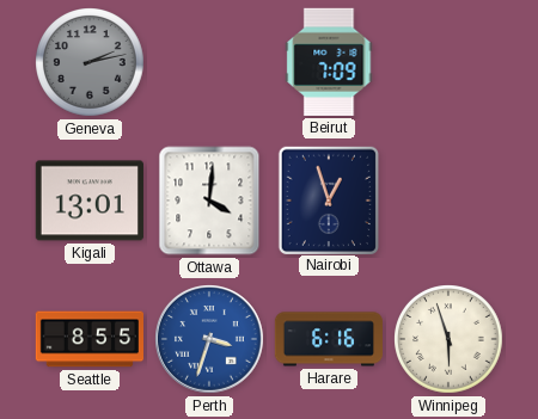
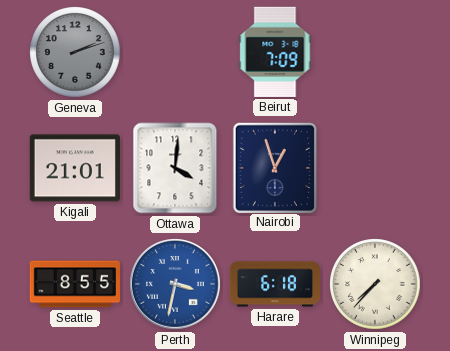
Geneva: 2:13 -> 2:12 (76, 53)
Kigali: 13:01 -> 21:01 (75, 168)
Perth: 3:33 -> 3:32 (176, 285)
Harare: 6:16 -> 6:18 (275, 284)
Winnipeg: 5:57 -> 7:37 (376, 285)
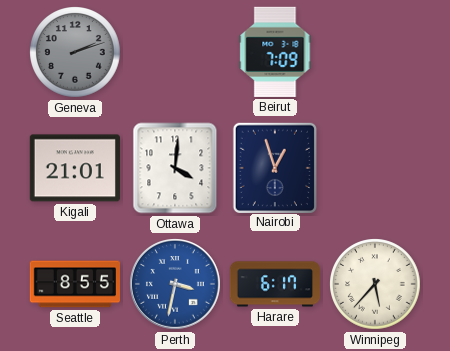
Harare: 6:18 -> 6:17 (275, 284)
Winnipeg: 7:37 -> 5:37 (376, 285)
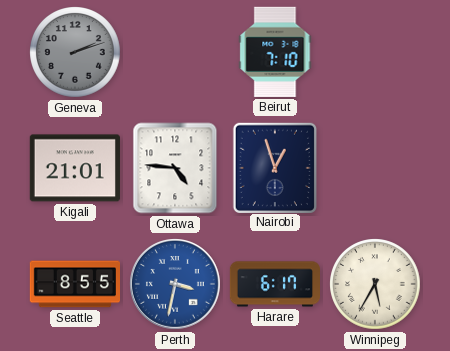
Beirut: 7:09 -> 7:10 (275, 52)
Ottawa: 4:01 -> 4:46 (175, 168)
Winnipeg: 5:37 -> 5:35 (376, 285)
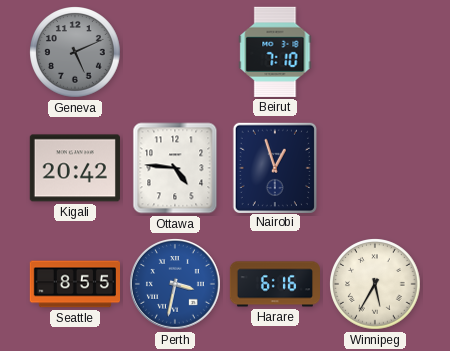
Geneva: 2:12 -> 5:11 (76, 53)
Kigali: 21:01 -> 20:42 (75, 168)
Harare: 6:17 -> 6:16 (275, 284)
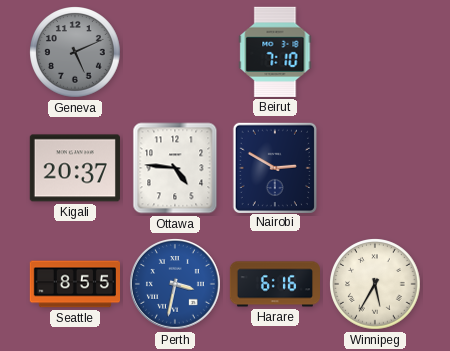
Kigali: 20:42 -> 20:37 (75, 168)
Nairobi: 12:57 -> 2:50 (274, 167)
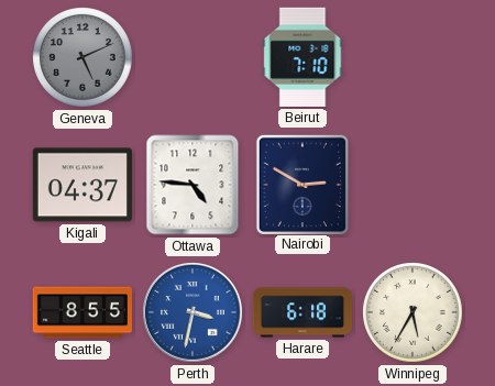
Kigali: 20:37 -> 04:37 (82, 185)
Harare: 6:16 -> 6:18 (302, 312)
